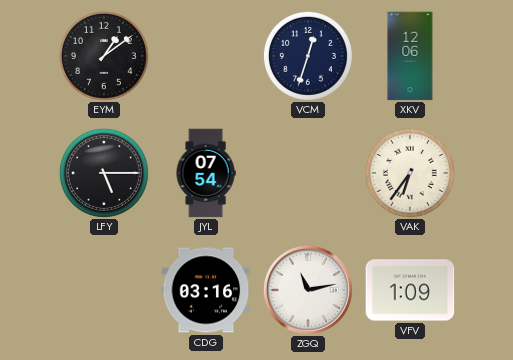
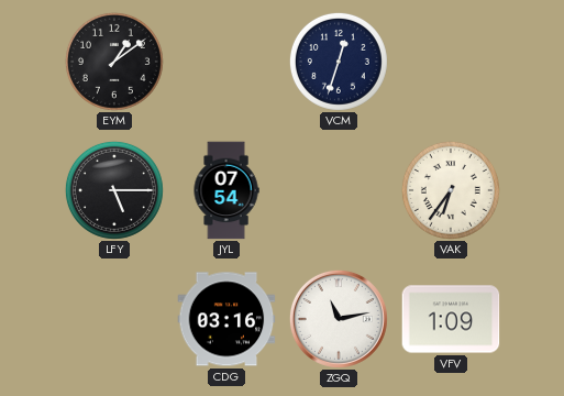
XKV: 12:06 -> none (410, 56)
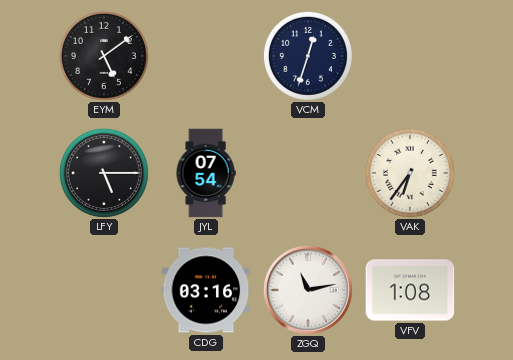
EYM: 1:09 -> 5:09 (104, 56)
VFV: 1:09 -> 1:08 (410, 290)
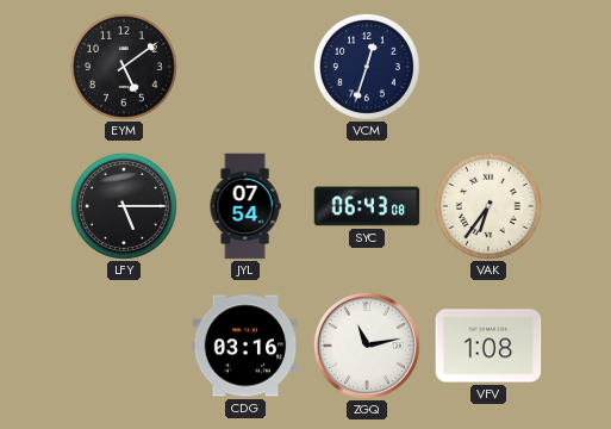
SYC: none -> 06:43 (367, 206)
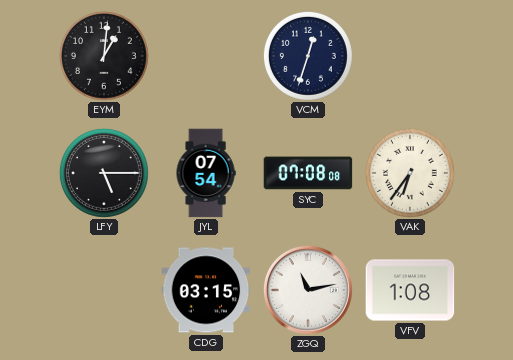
EYM: 5:09 -> 1:01 (104, 56)
SYC: 06:43 -> 07:08 (308, 173)
CDG: 03:16 -> 03:15 (206, 290)
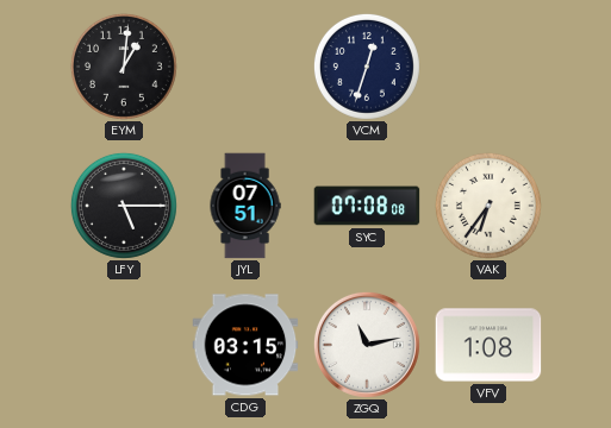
JYL: 07:54 -> 07:51 (245, 206)
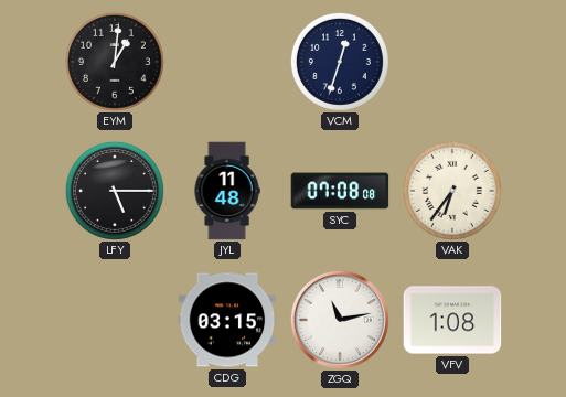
JYL: 07:51 -> 11:48 (227, 191)
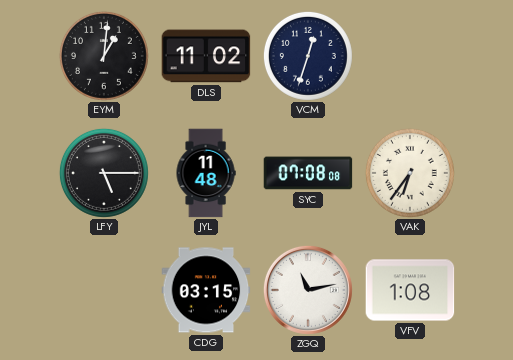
DLS: none -> 11:02 (206, 56)
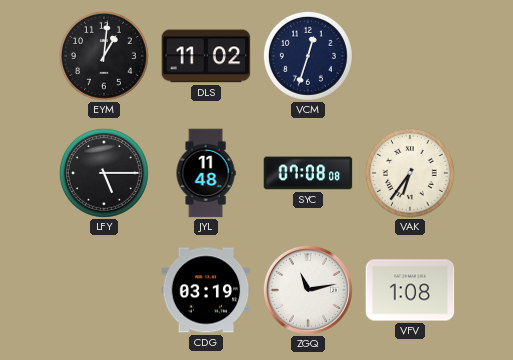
CDG: 03:15 -> 03:19 (206, 290)
